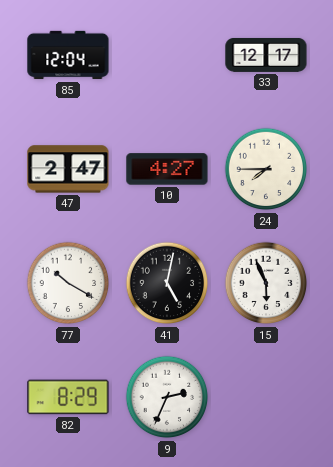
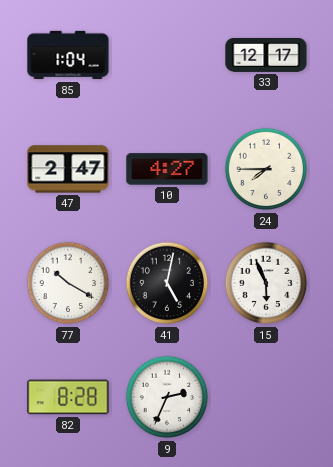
85: 12:04 -> 1:04 (68, 55)
82: 8:29 -> 8:28 (68, 397)
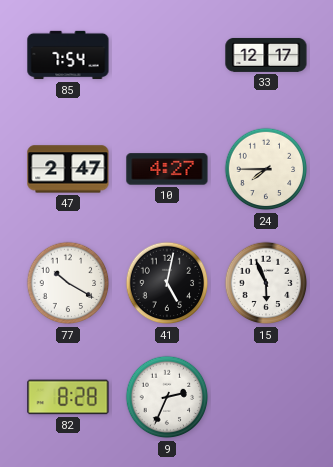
85: 1:04 -> 7:54 (68, 55)
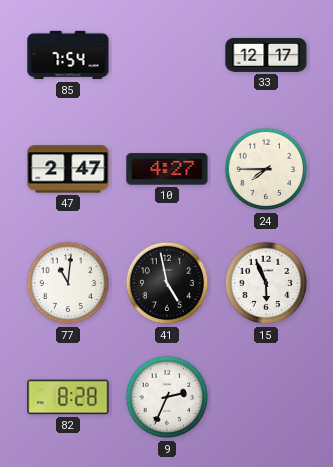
77: 10:20 -> 11:01 (68, 283)
41: 5:02 -> 4:58 (167, 283)
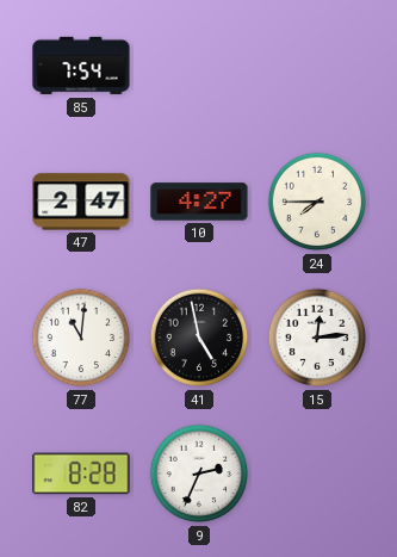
33: 12:17 -> none (266, 55)
15: 5:56 -> 12:14 (317, 338)
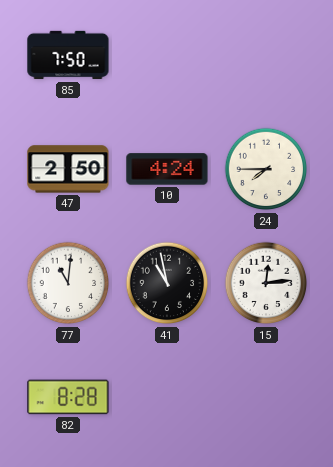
85: 7:54 -> 7:50 (68, 55)
47: 2:47 -> 2:50 (68, 169)
10: 4:27 -> 4:24 (167, 169)
41: 4:58 -> 10:58 (167, 283)
9: 2:34 -> none (199, 474)
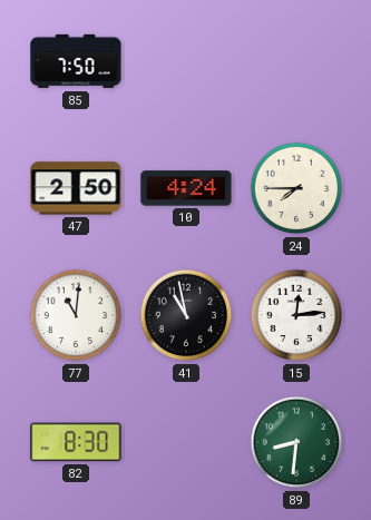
82: 8:28 -> 8:30 (76, 442)
89: none -> 8:31 (296, 442)
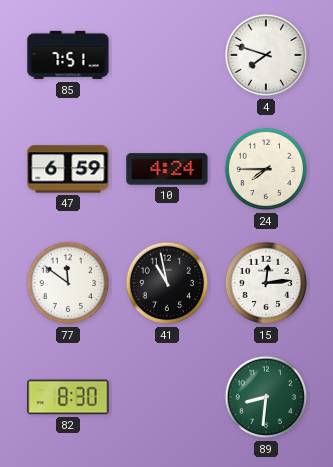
85: 7:50 -> 7:51 (68, 55)
4: none -> 7:48 (266, 55)
47: 2:50 -> 6:59 (68, 169)
77: 11:01 -> 11:51 (68, 283)
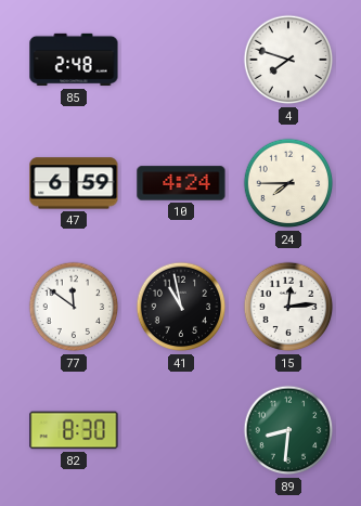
85: 7:51 -> 2:48 (74, 60)
